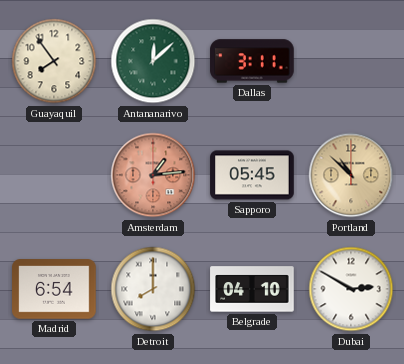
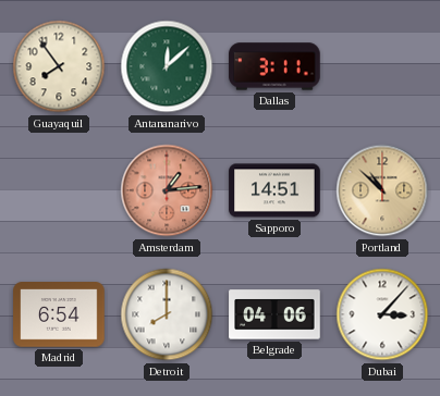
Sapporo: 05:45 -> 14:51 (274, 190)
Belgrade: 04:10 -> 04:06 (274, 314)
Dubai: 2:50 -> 3:07 (382, 314)
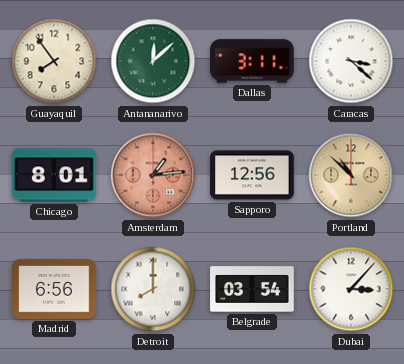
Caracas: none -> 3:22 (351, 61)
Chicago: none -> 8:01 (54, 175)
Sapporo: 14:51 -> 12:56 (252, 175)
Madrid: 6:54 -> 6:56 (54, 289)
Belgrade: 04:06 -> 03:54 (252, 289)
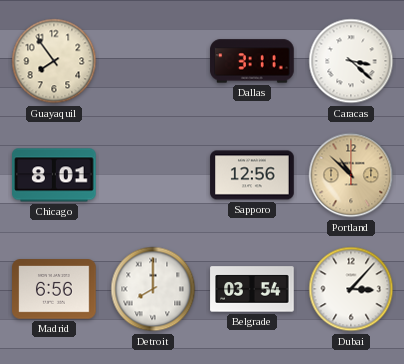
Antananarivo: 12:08 -> none (153, 61)
Amsterdam: 1:14 -> none (153, 175)
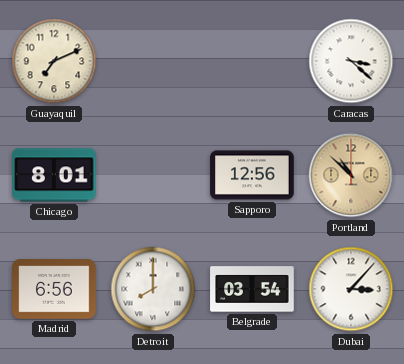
Guayaquil: 7:54 -> 7:11 (54, 61)
Dallas: 3:11 -> none (252, 61)
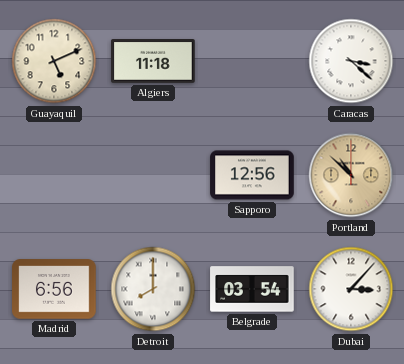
Guayaquil: 7:11 -> 5:11 (54, 61)
Algiers: none -> 11:18 (153, 62)
Chicago: 8:01 -> none (54, 175)
